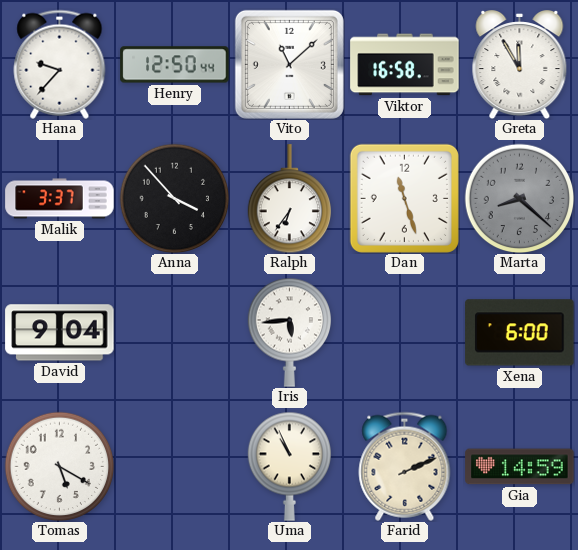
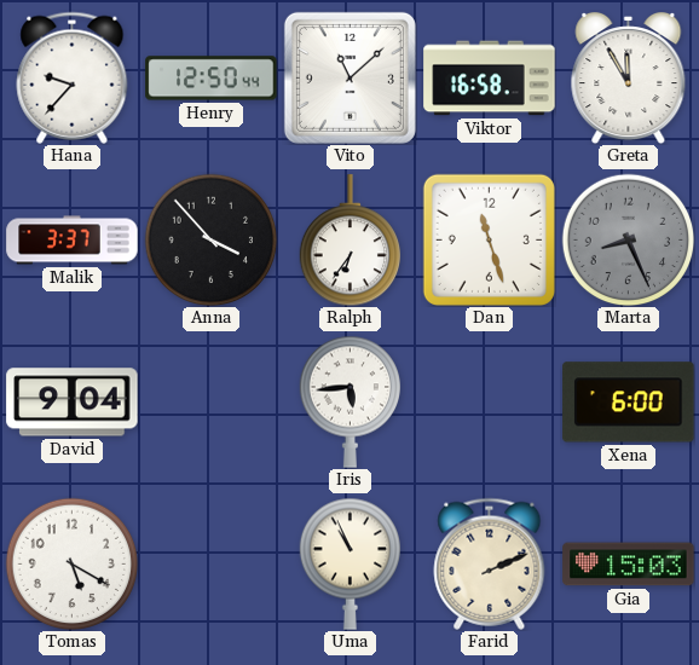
Marta: 8:22 -> 8:26 (628, 239)
Gia: 14:59 -> 15:03 (629, 565)
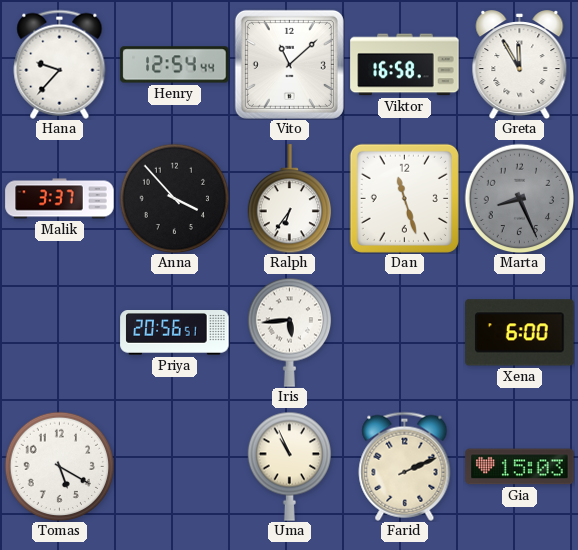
Henry: 12:50 -> 12:54 (175, 65)
David: 9:04 -> none (73, 403)
Priya: none -> 20:56 (175, 333)
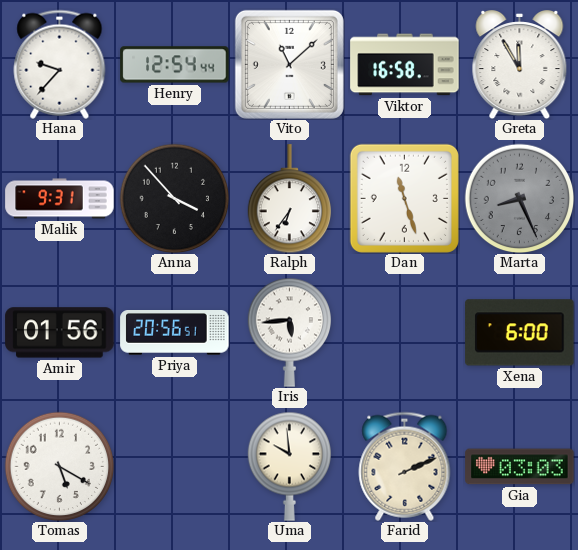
Malik: 3:37 -> 9:31 (60, 199)
Amir: none -> 01:56 (60, 333)
Uma: 10:56 -> 9:59 (289, 466)
Gia: 15:03 -> 03:03 (520, 467)
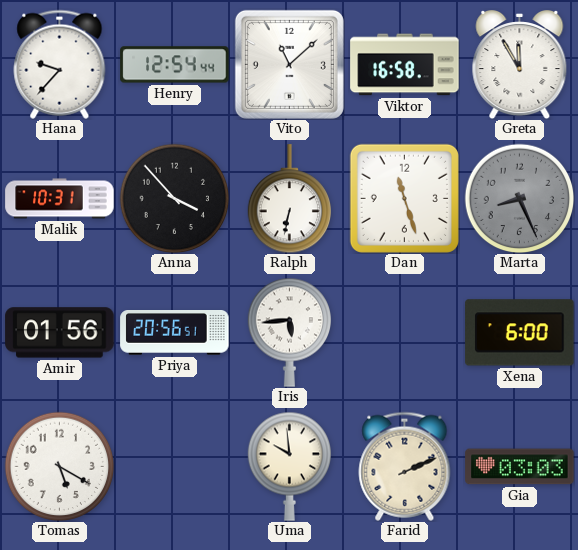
Malik: 9:31 -> 10:31 (60, 199)
Ralph: 6:36 -> 6:32 (289, 199)
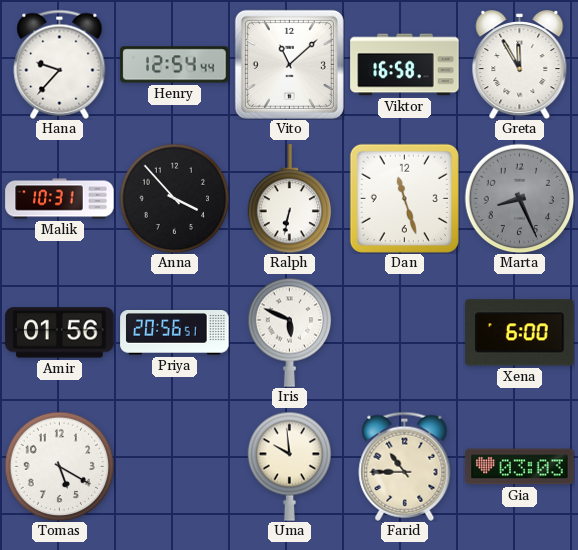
Iris: 5:44 -> 5:49 (289, 332)
Farid: 2:11 -> 10:45 (405, 466)
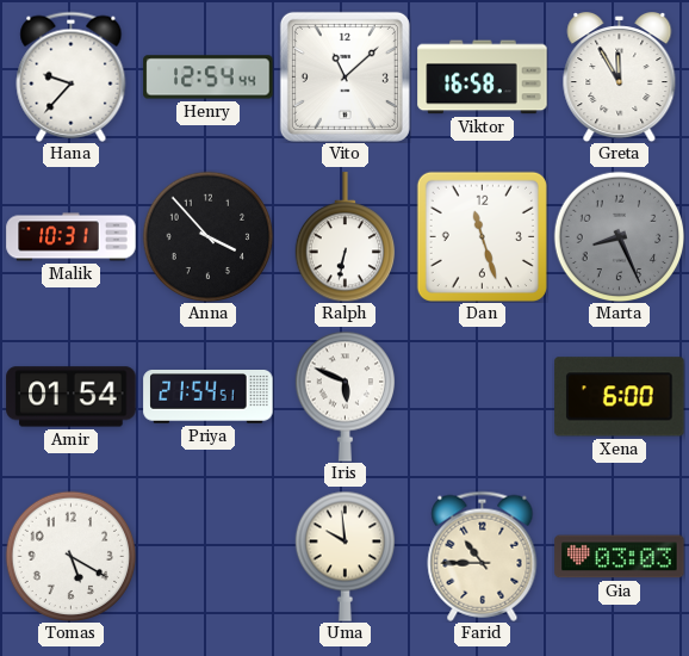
Amir: 01:56 -> 01:54 (72, 397)
Priya: 20:56 -> 21:54 (209, 397)
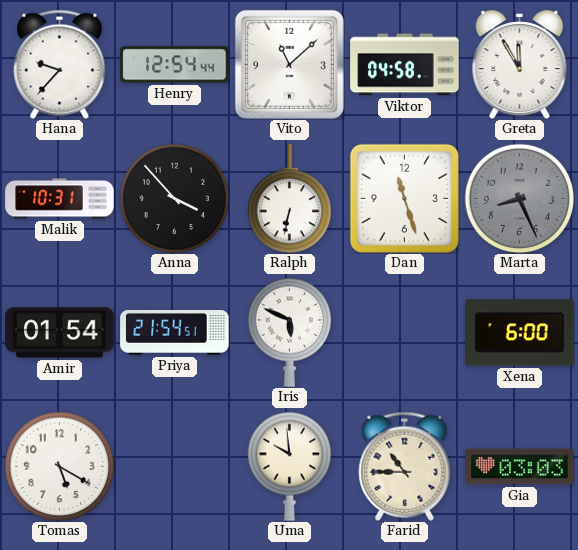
Viktor: 16:58 -> 04:58 (405, 65)
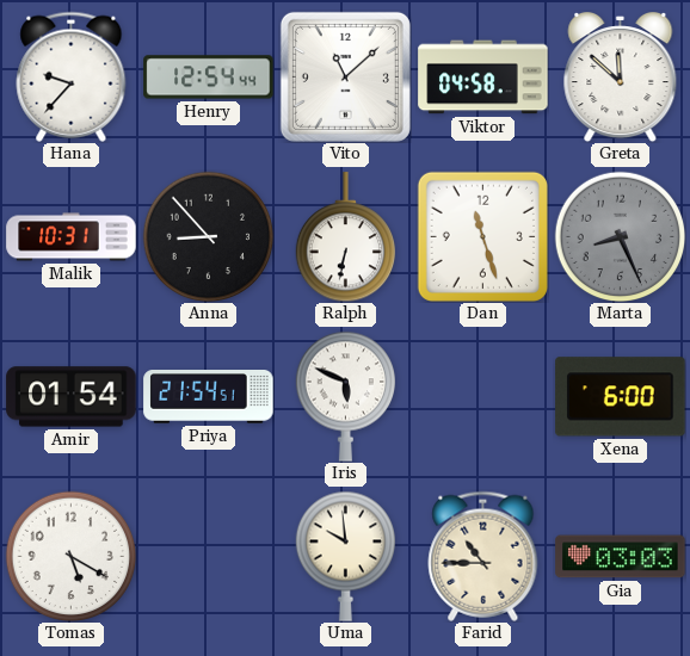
Greta: 11:55 -> 11:52 (621, 78)
Anna: 3:53 -> 8:53 (208, 236)
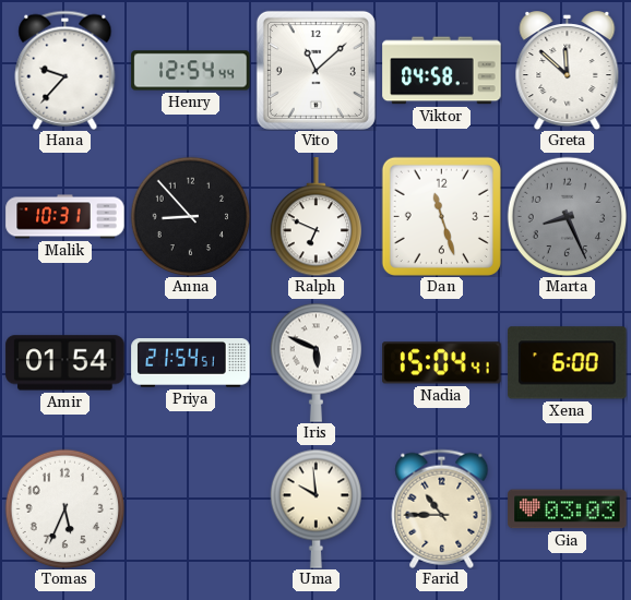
Ralph: 6:32 -> 6:49 (315, 217)
Nadia: none -> 15:04 (442, 363)
Tomas: 5:20 -> 5:34 (64, 508)
